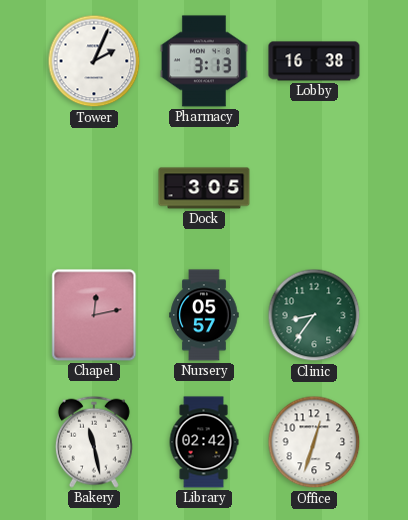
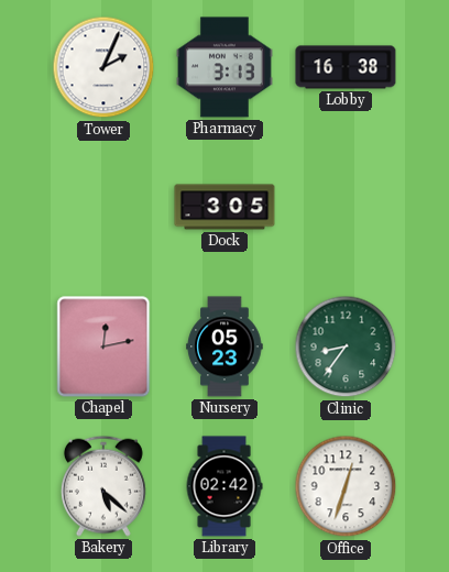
Nursery: 05:57 -> 05:23 (225, 346)
Bakery: 11:28 -> 5:22 (103, 486)
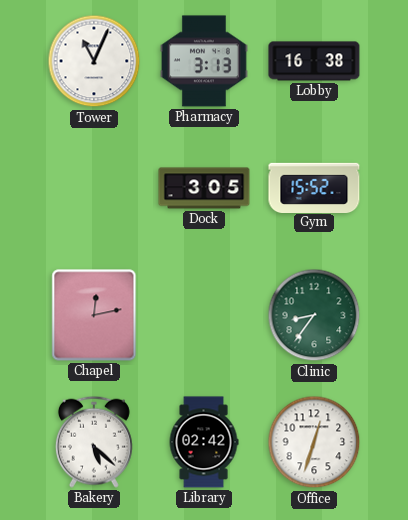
Tower: 2:04 -> 11:04 (94, 61)
Gym: none -> 15:52 (314, 187)
Nursery: 05:23 -> none (225, 346)
